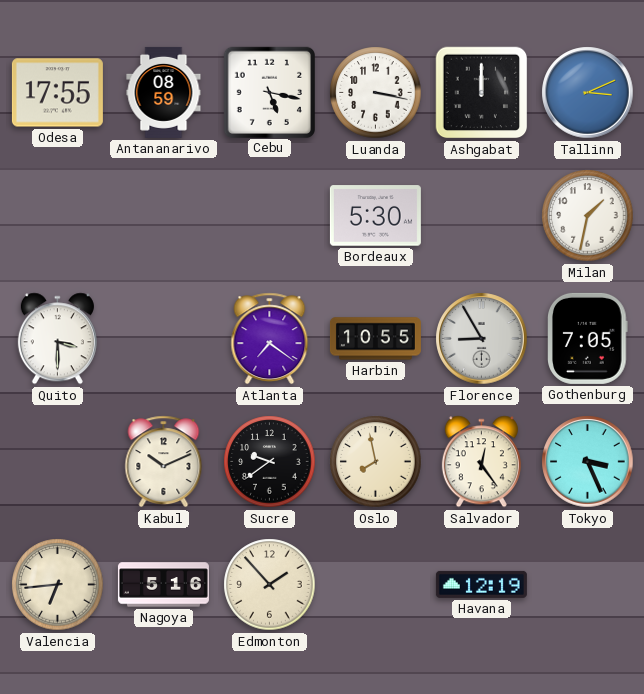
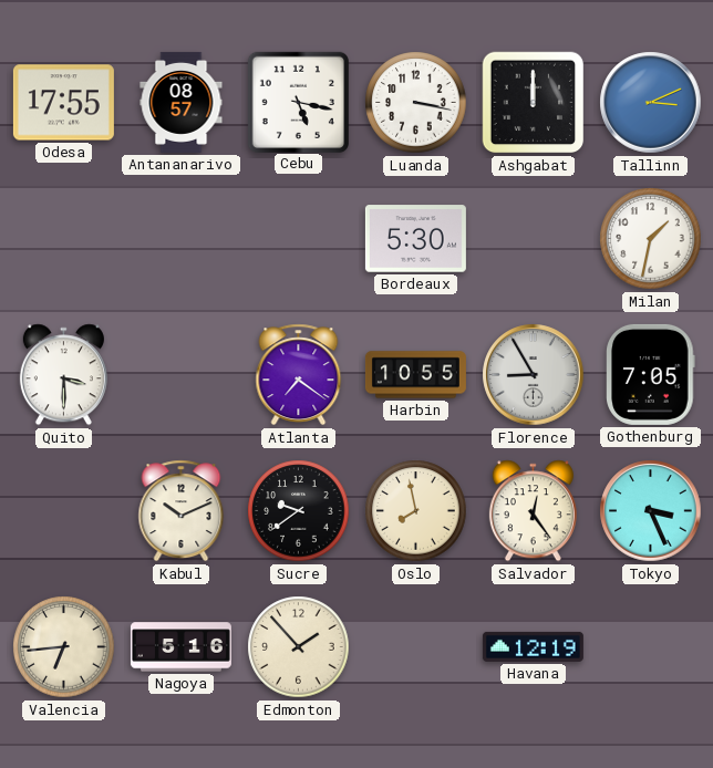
Antananarivo: 08:59 -> 08:57 (182, 102)
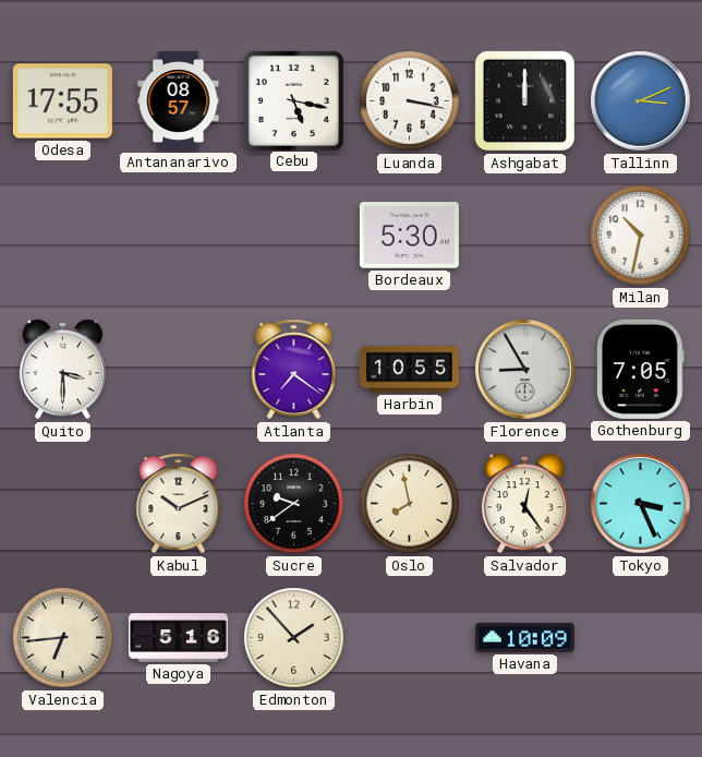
Milan: 1:32 -> 10:32 (641, 236)
Havana: 12:19 -> 10:09 (524, 637)
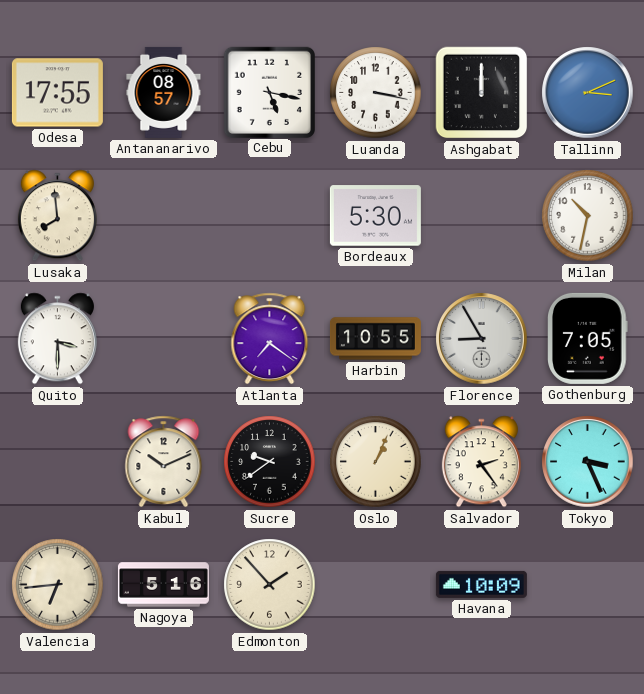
Lusaka: none -> 7:59 (57, 216)
Oslo: 7:58 -> 1:04 (376, 462)
Salvador: 12:24 -> 2:24 (481, 462)
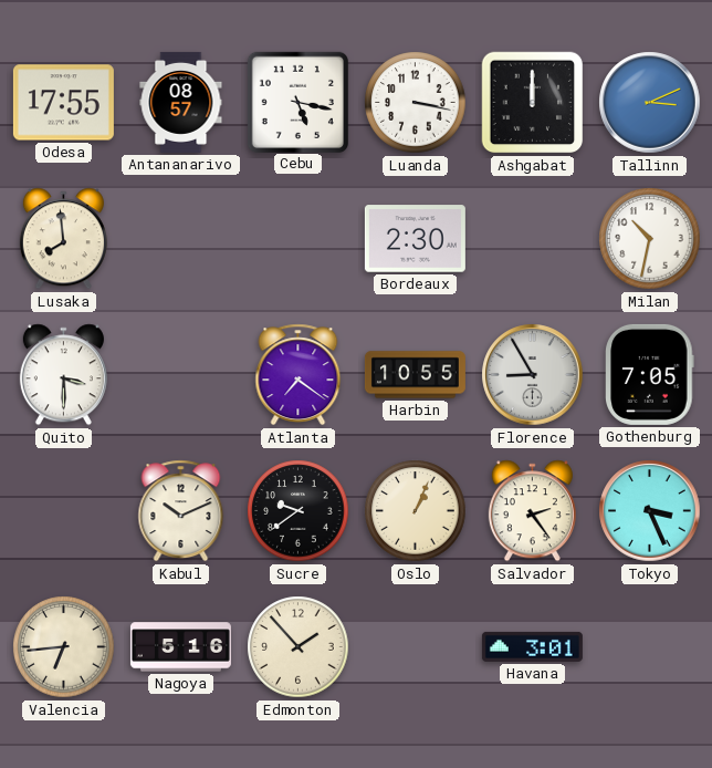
Bordeaux: 5:30 -> 2:30 (415, 239)
Havana: 10:09 -> 3:01 (532, 646)
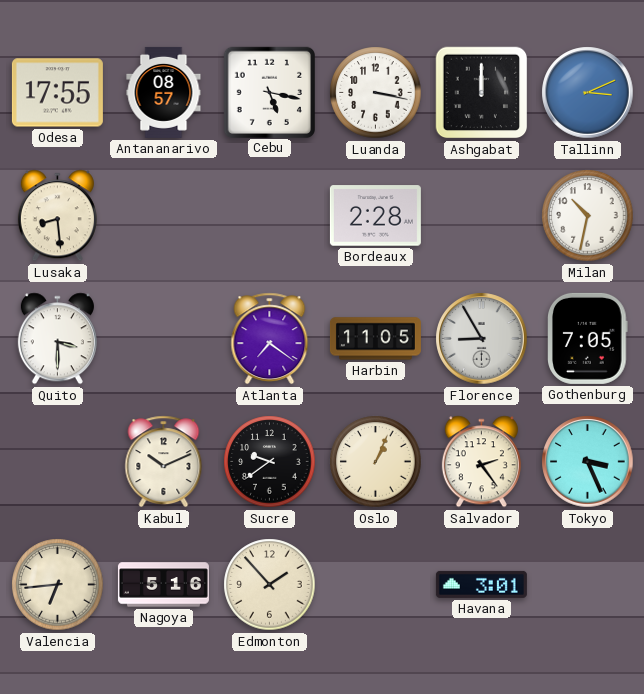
Lusaka: 7:59 -> 8:29 (57, 216)
Bordeaux: 2:30 -> 2:28 (375, 216)
Harbin: 10:55 -> 11:05 (375, 339)
